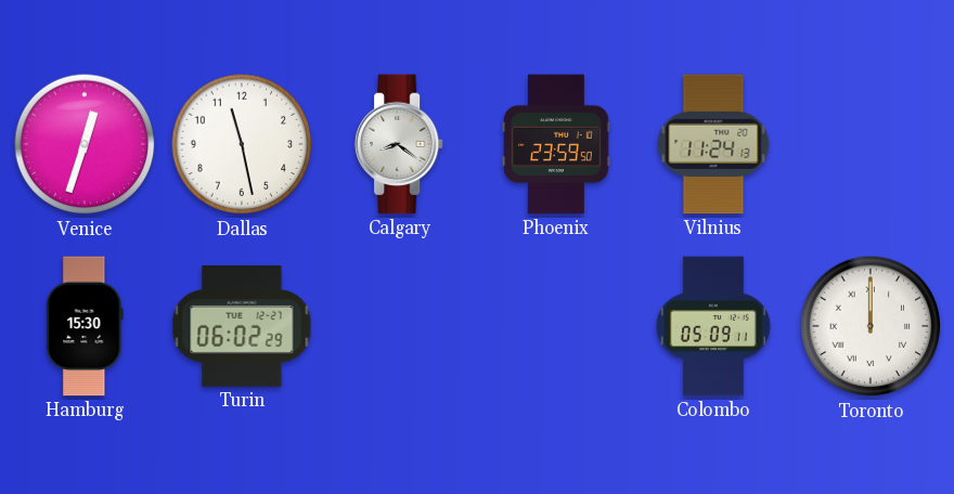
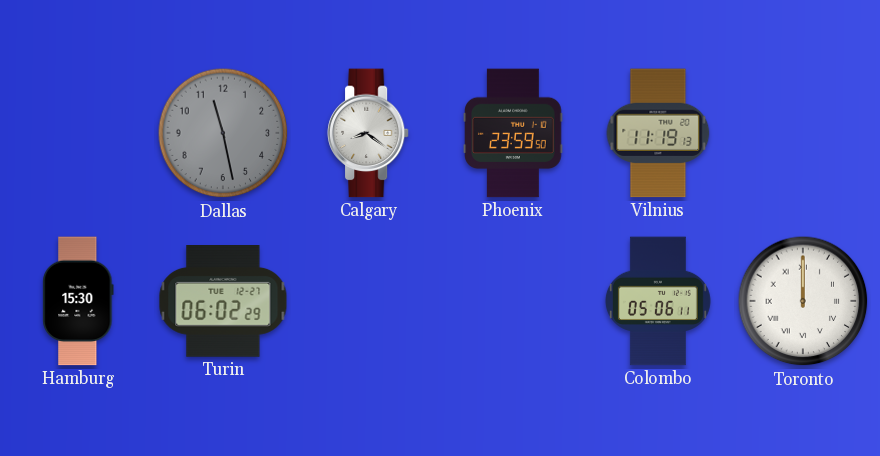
Venice: 12:33 -> none (85, 144)
Dallas dial: white -> grey (223, 133)
Vilnius: 11:24 -> 11:19 (658, 133)
Colombo: 05:09 -> 05:06 (658, 301)
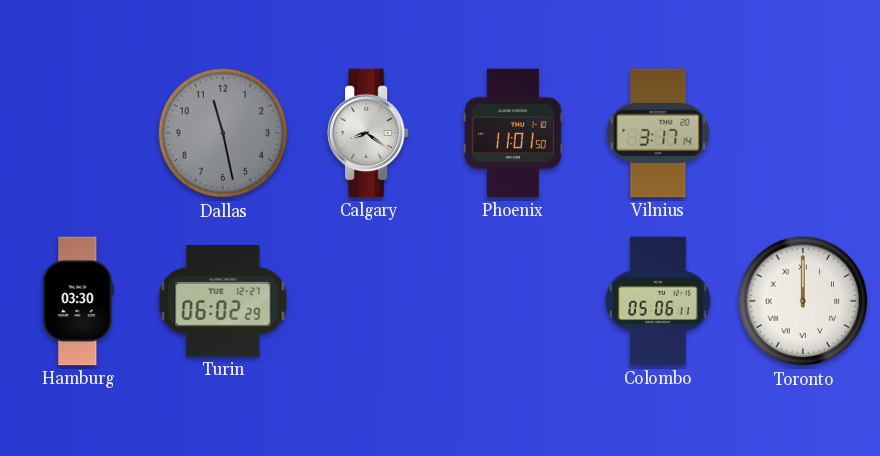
Phoenix: 23:59 -> 11:01 (513, 133)
Vilnius: 11:19 -> 3:17 (658, 133)
Hamburg: 15:30 -> 03:30 (78, 301)
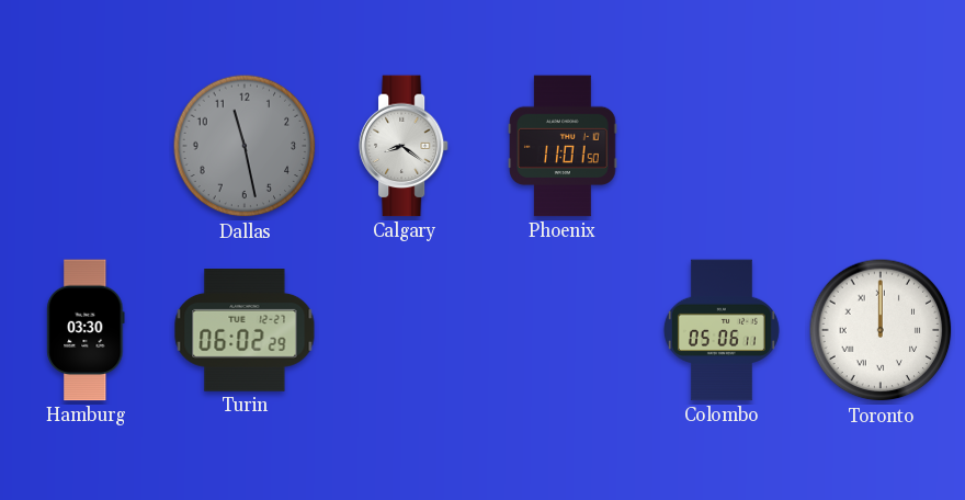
Vilnius: 3:17 -> none (658, 133)
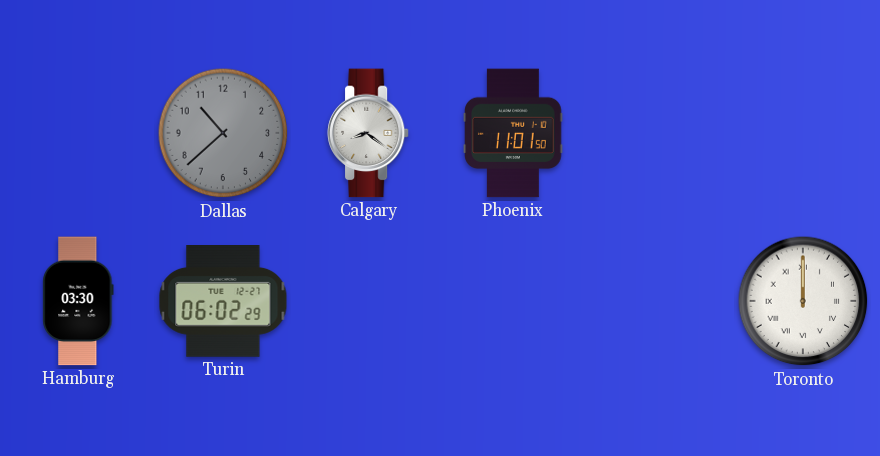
Dallas: 11:28 -> 10:38 (223, 133)
Colombo: 05:06 -> none (722, 330)
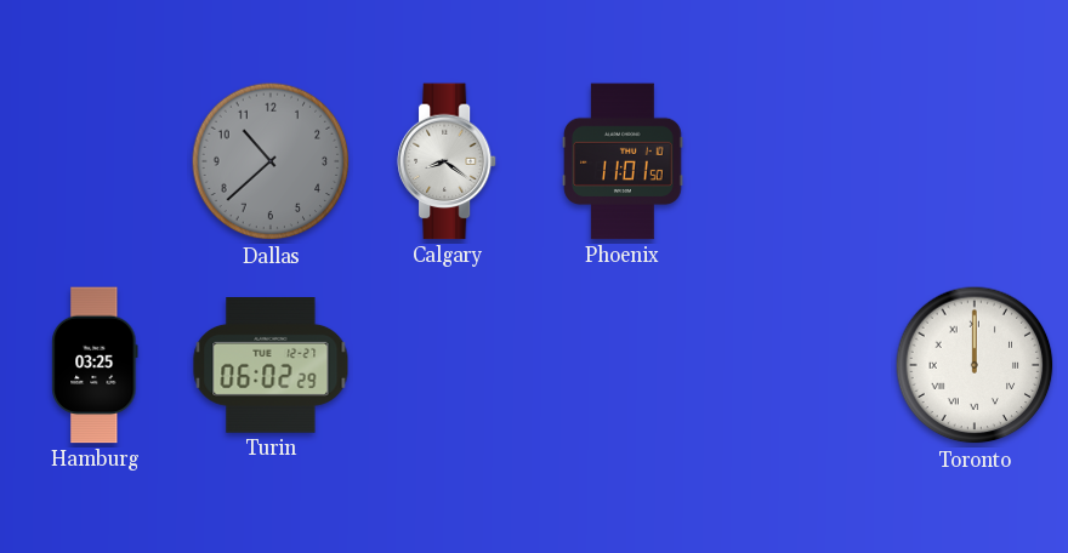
Hamburg: 03:30 -> 03:25 (95, 365)
